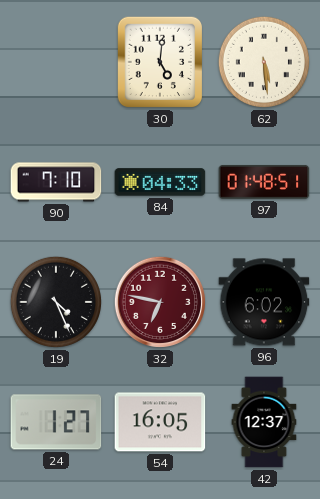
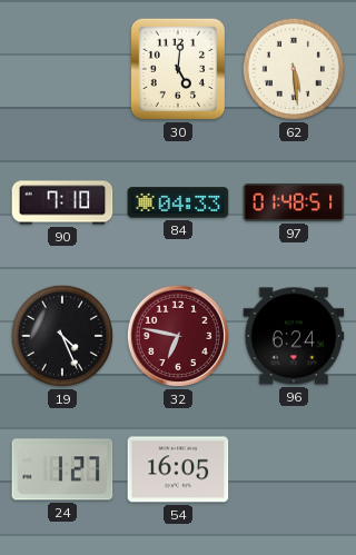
96: 6:02 -> 6:24 (294, 336)
42: 12:37 -> none (264, 422)
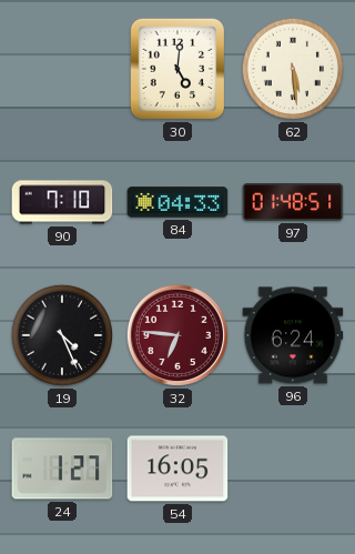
32: 6:47 -> 6:46 (177, 335)
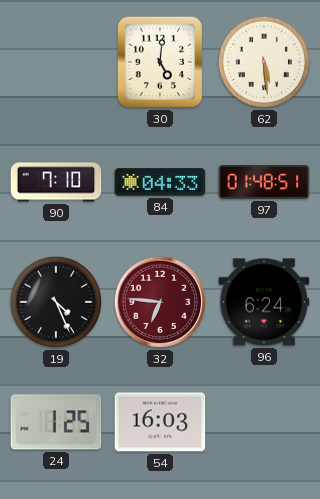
24: 1:27 -> 1:25 (56, 422)
54: 16:05 -> 16:03 (160, 422)
